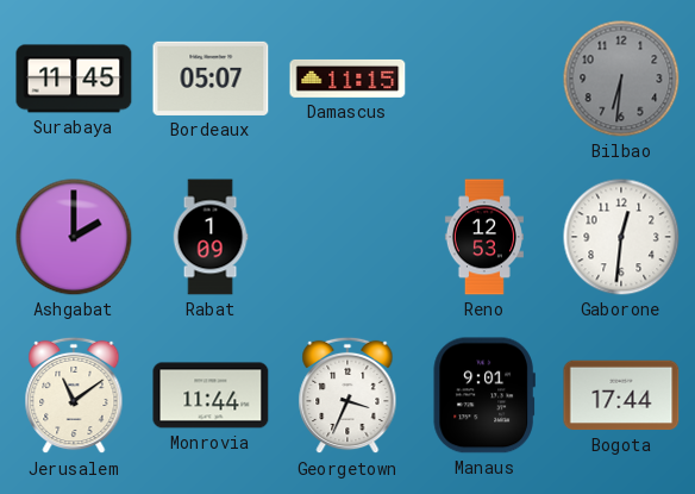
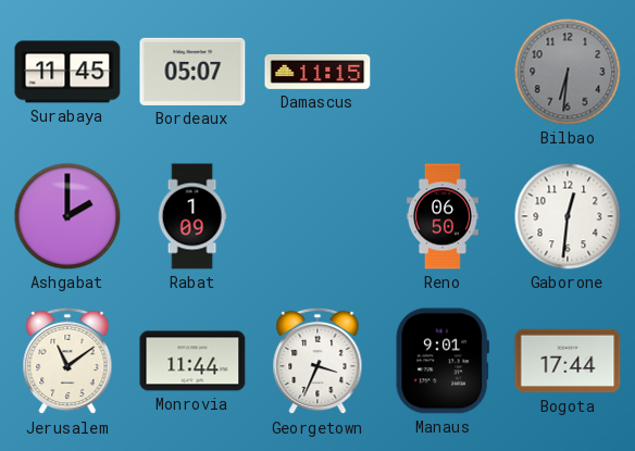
Reno: 12:53 -> 06:50 (443, 216)
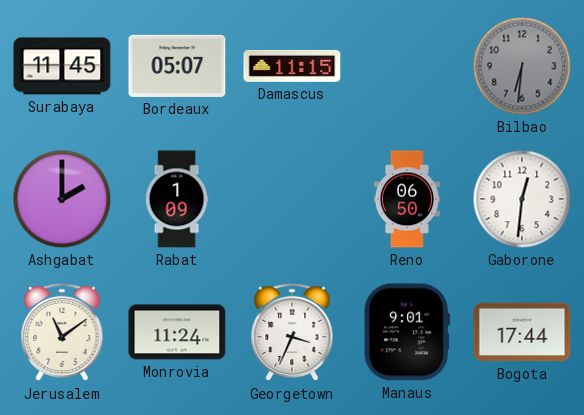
Monrovia: 11:44 -> 11:24 (177, 332)
